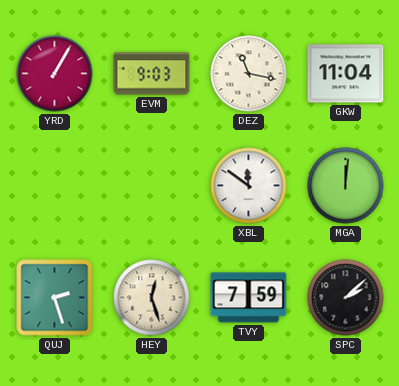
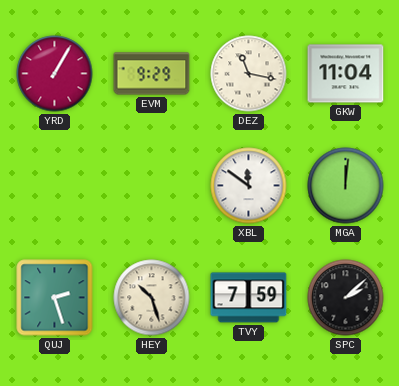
EVM: 9:03 -> 9:29 (152, 74)
HEY: 12:27 -> 10:27 (152, 298)
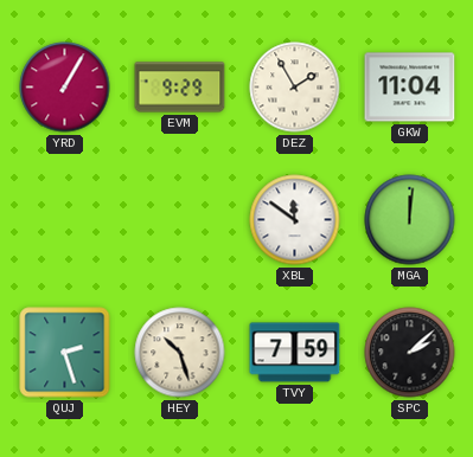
DEZ: 11:17 -> 1:55 (295, 88)
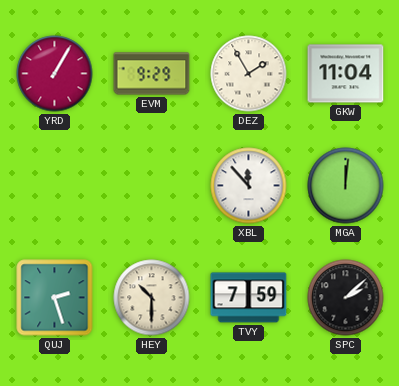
XBL: 11:51 -> 11:53 (249, 186)
HEY: 10:27 -> 10:30 (152, 298)
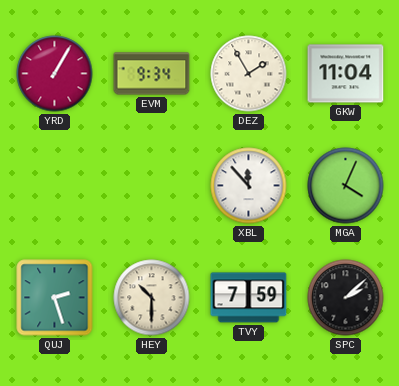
EVM: 9:29 -> 9:34 (152, 74)
MGA: 12:01 -> 4:04 (346, 186)
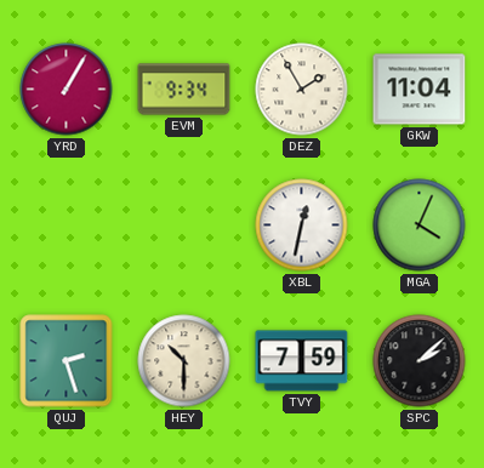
XBL: 11:53 -> 12:32 (302, 226)
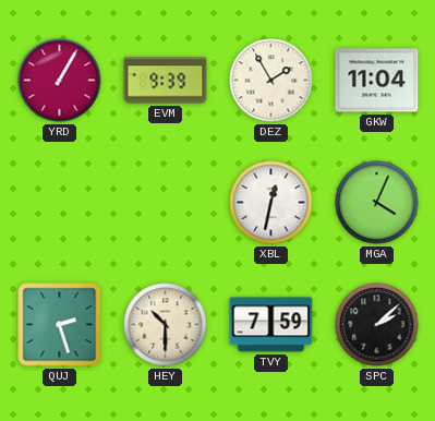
EVM: 9:34 -> 9:39 (166, 81)
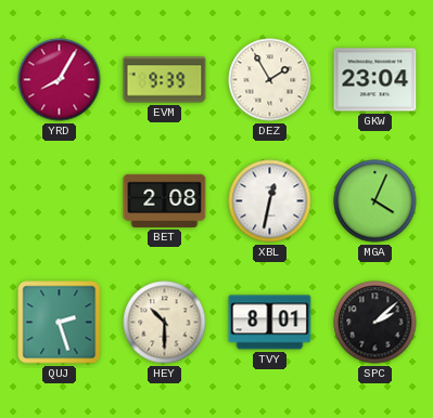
YRD: 1:05 -> 8:05 (60, 80)
GKW: 11:04 -> 23:04 (375, 80)
BET: none -> 2:08 (165, 200)
TVY: 7:59 -> 8:01 (270, 323)
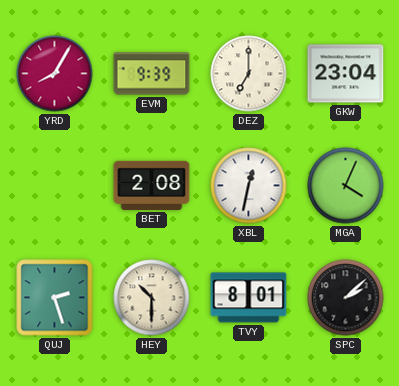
DEZ: 1:55 -> 7:00 (249, 74)
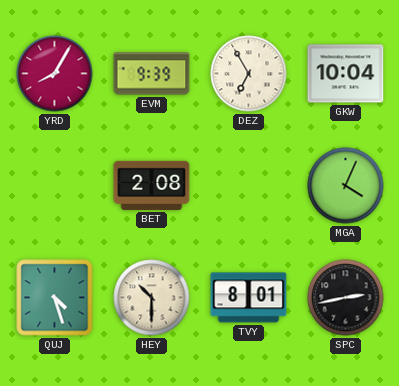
DEZ: 7:00 -> 6:55 (249, 74)
GKW: 23:04 -> 10:04 (346, 74)
XBL: 12:32 -> none (249, 186)
QUJ: 2:27 -> 4:27 (55, 298)
SPC: 2:08 -> 2:43 (346, 298)
